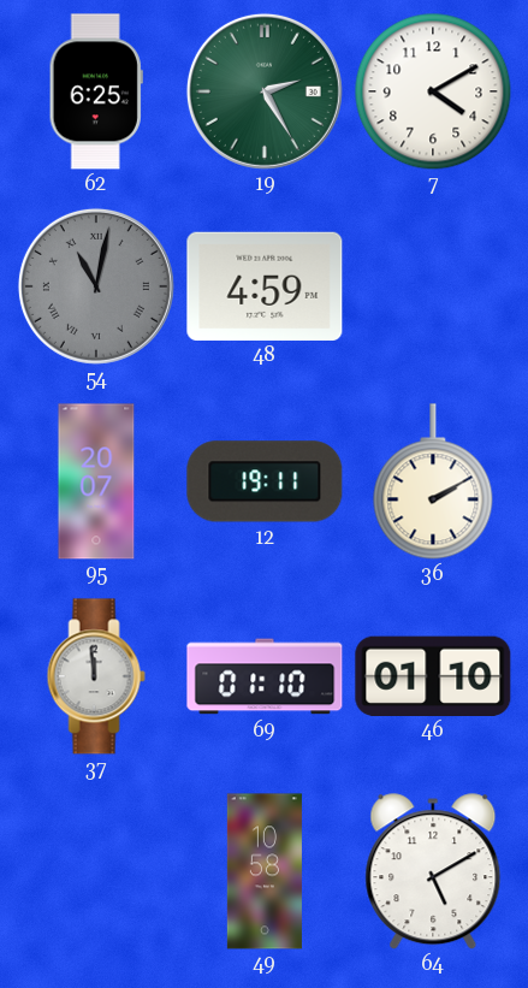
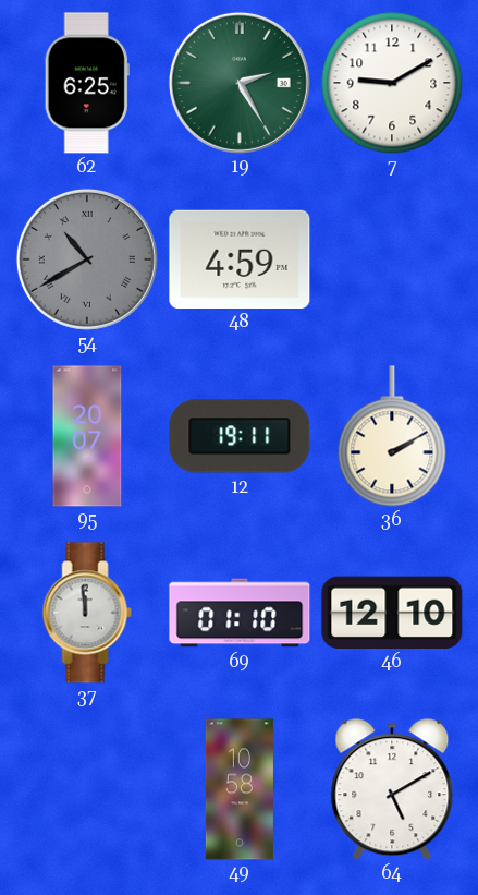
7: 4:10 -> 9:10 (392, 83)
54: 11:02 -> 10:40 (87, 259)
46: 01:10 -> 12:10 (392, 612)
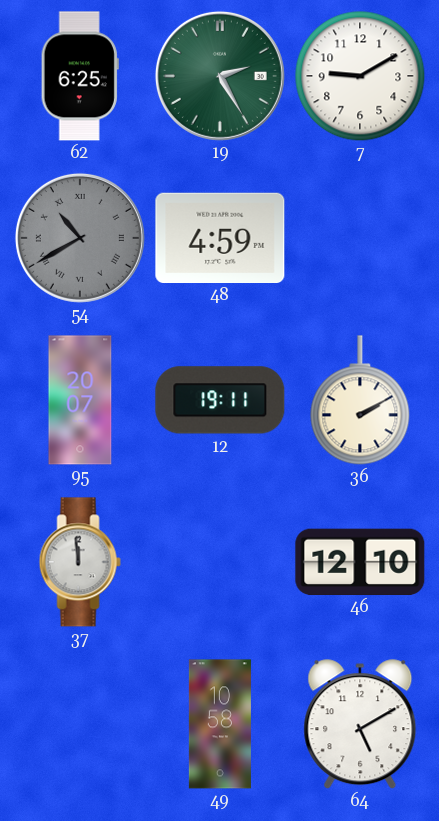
69: 01:10 -> none (240, 613)
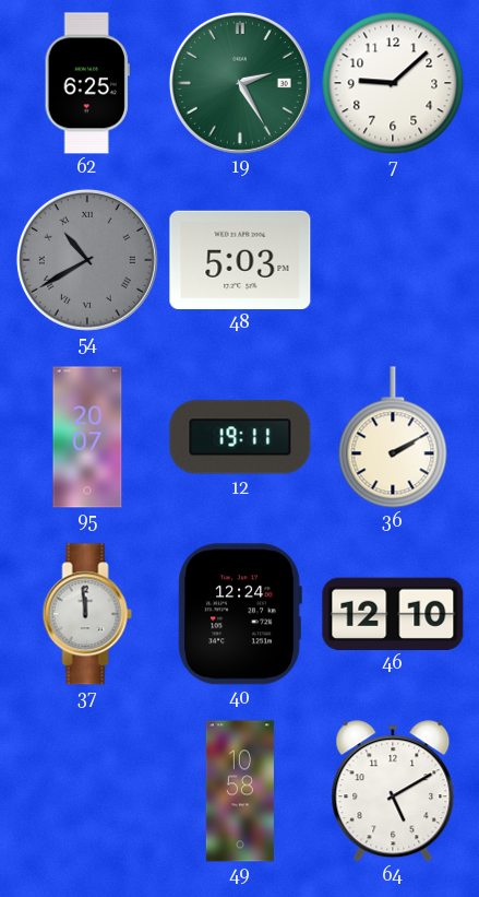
7: 9:10 -> 9:08 (393, 83)
48: 4:59 -> 5:03 (240, 259)
40: none -> 12:24 (240, 614)
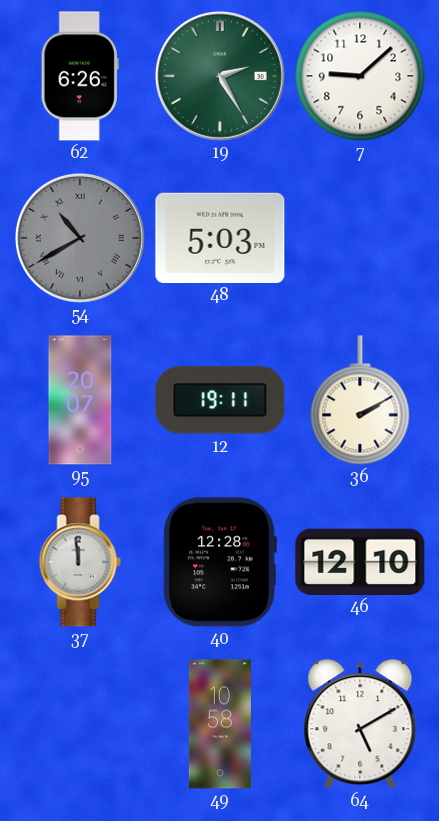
62: 6:25 -> 6:26 (80, 76)
40: 12:24 -> 12:28 (220, 562)
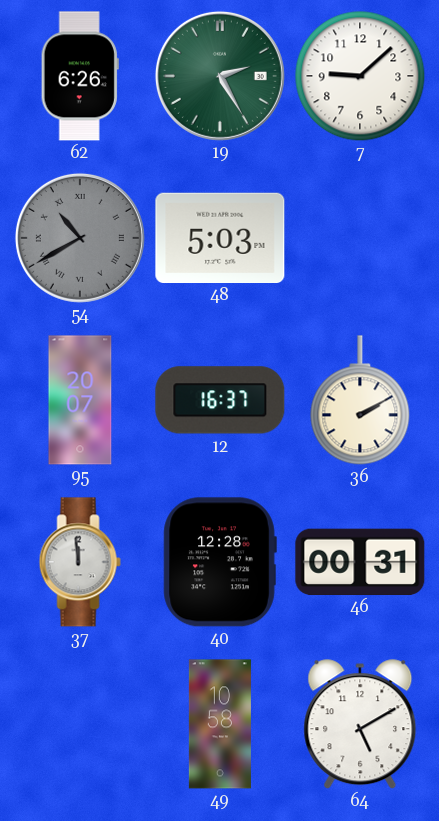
12: 19:11 -> 16:37 (220, 400)
46: 12:10 -> 00:31 (360, 561)
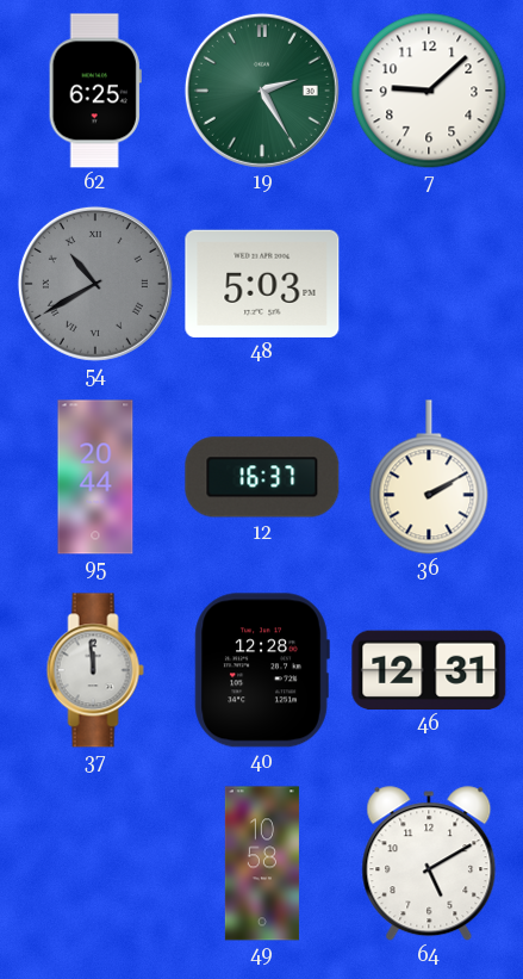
62: 6:26 -> 6:25 (95, 91)
95: 20:07 -> 20:44 (95, 477)
46: 00:31 -> 12:31 (429, 669)
